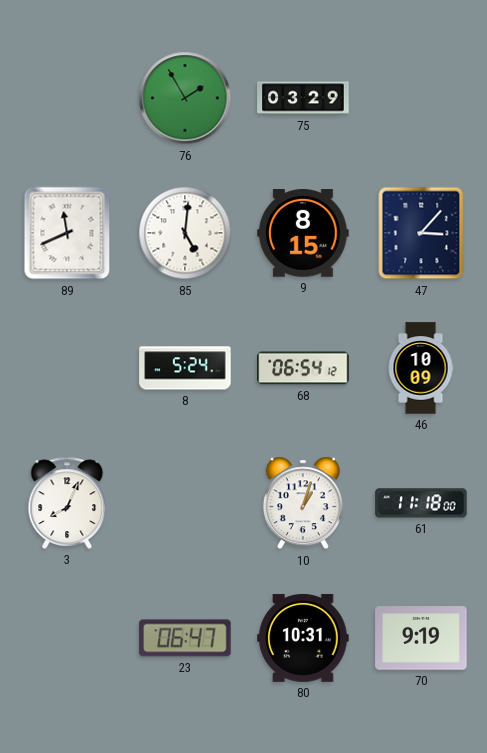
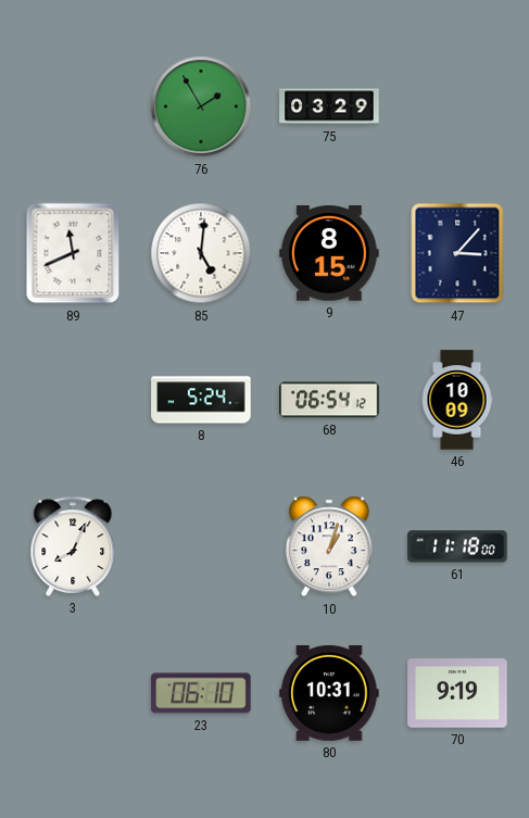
23: 06:47 -> 06:10 (201, 693)
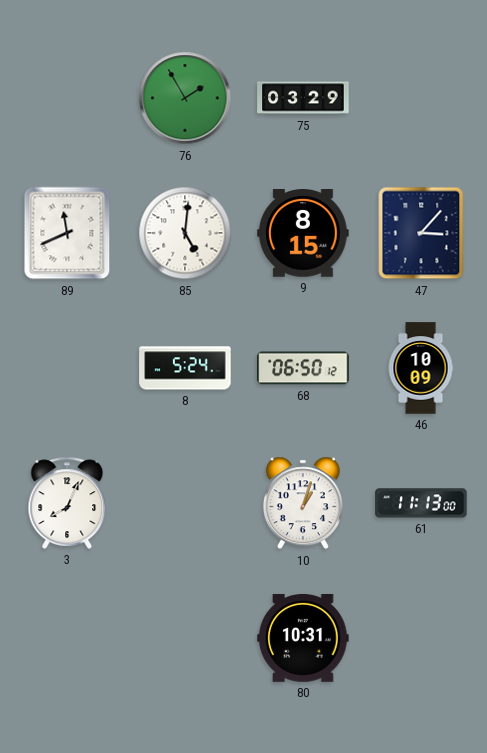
68: 06:54 -> 06:50 (303, 368)
61: 11:18 -> 11:13 (421, 503)
23: 06:10 -> none (201, 693)
70: 9:19 -> none (457, 693)
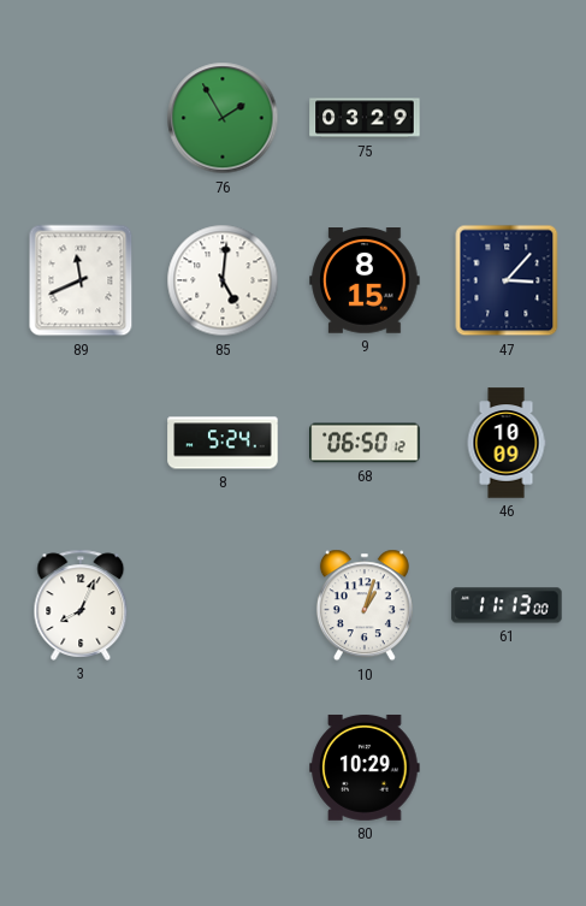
80: 10:31 -> 10:29 (365, 768)
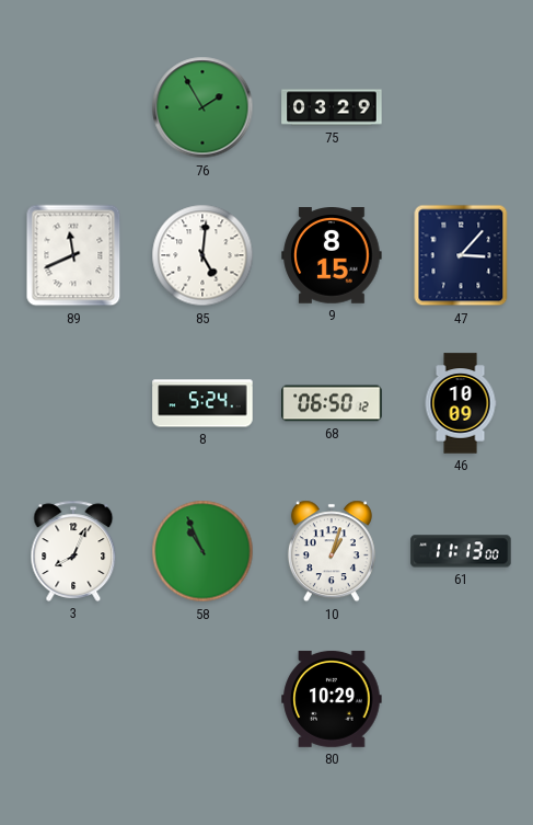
58: none -> 10:56 (202, 551)
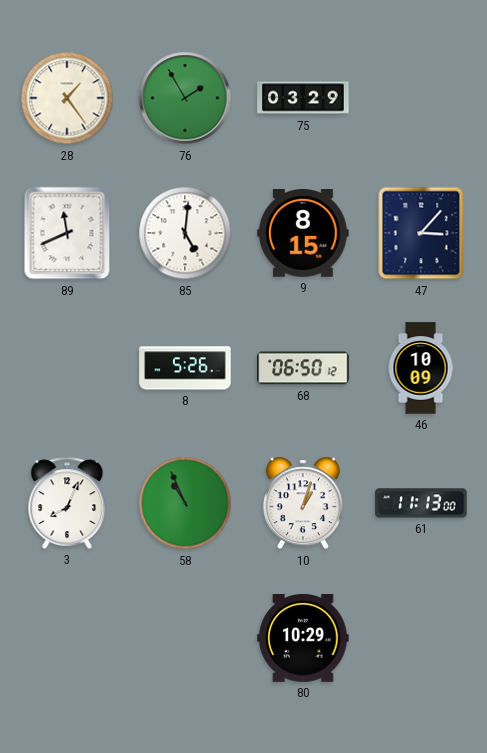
28: none -> 1:24 (67, 98)
8: 5:24 -> 5:26 (185, 368)
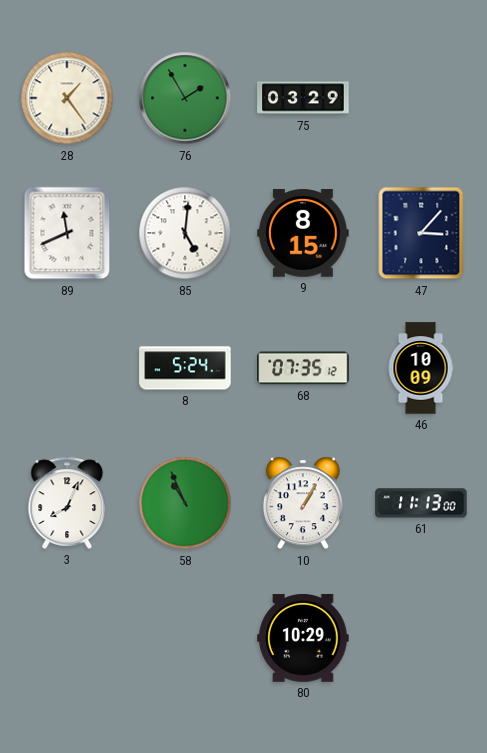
8: 5:26 -> 5:24 (185, 368)
68: 06:50 -> 07:35 (303, 368)
10: 1:03 -> 1:05 (303, 503)
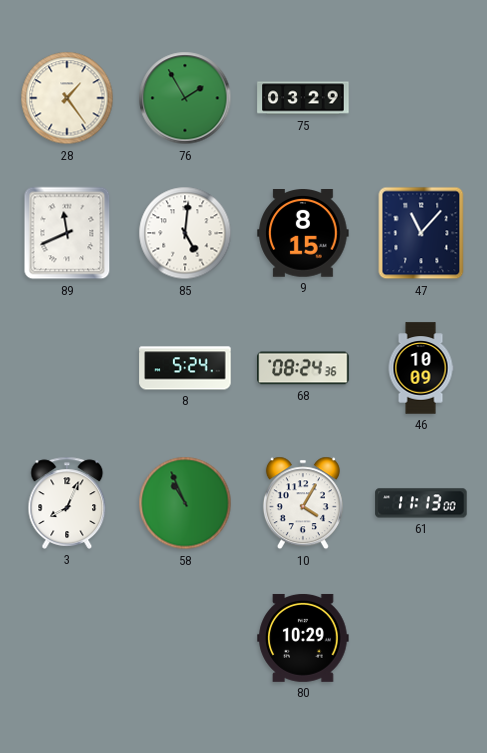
47: 3:07 -> 11:07 (421, 233)
68: 07:35 -> 08:24 (303, 368)
10: 1:05 -> 4:05 (303, 503)
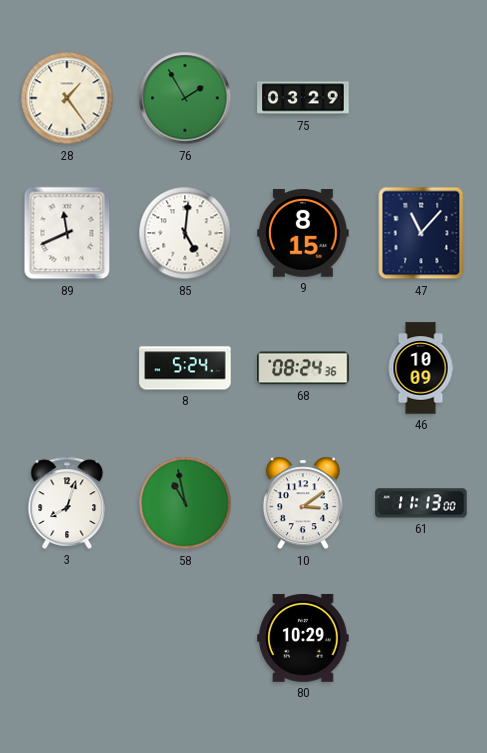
3: 8:04 -> 8:03 (67, 503)
58: 10:56 -> 10:58 (185, 503)
10: 4:05 -> 3:09 (303, 503)
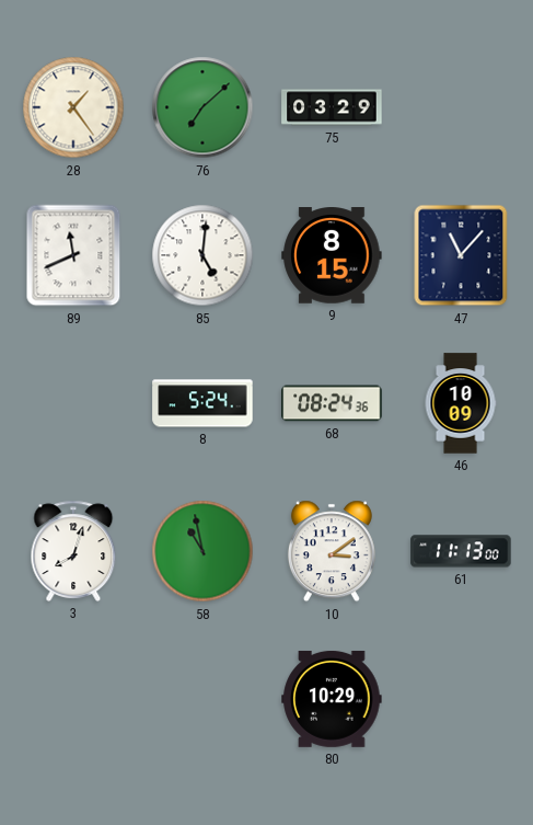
76: 1:55 -> 7:08 (202, 107)
